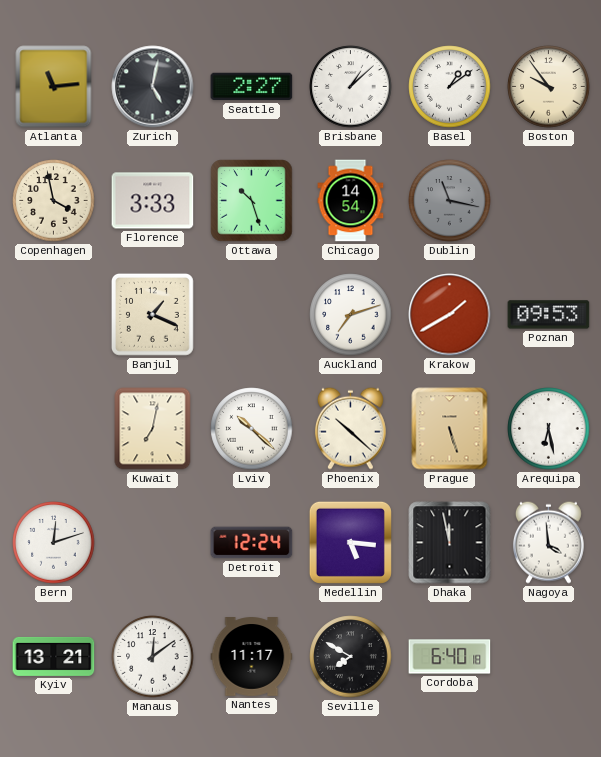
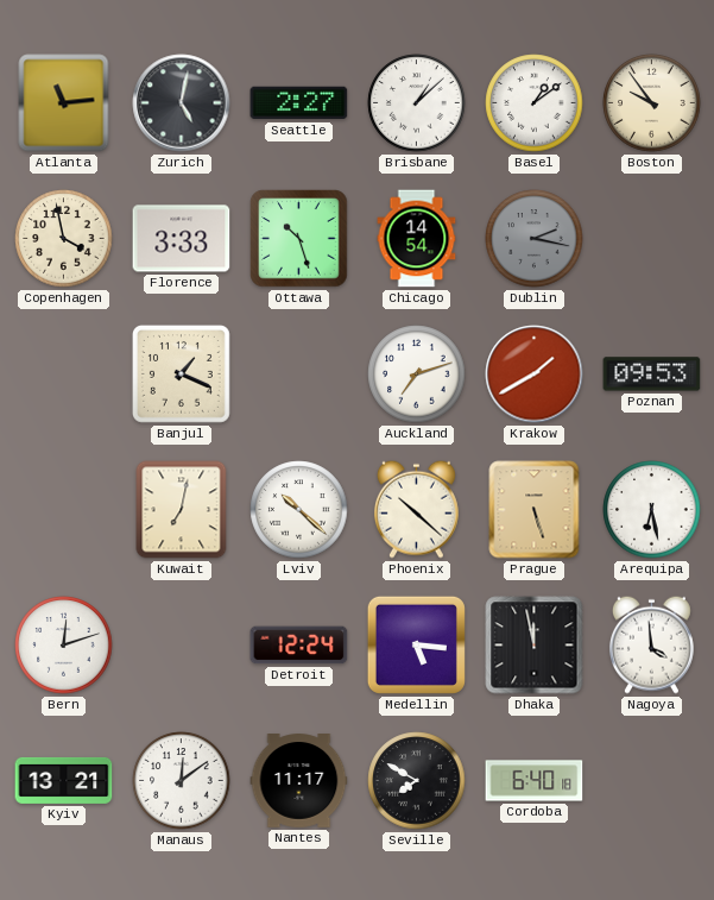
Dublin: 11:17 -> 2:17 (535, 239)
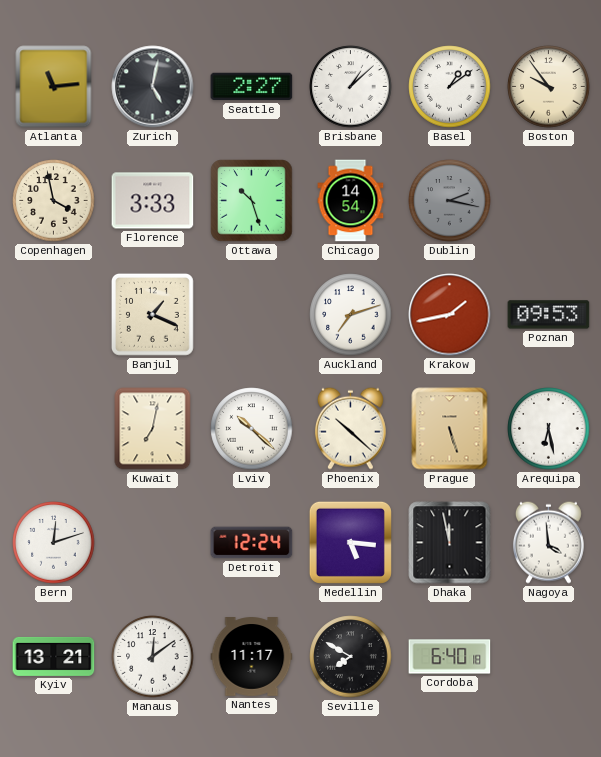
Krakow: 1:40 -> 1:43 (450, 315)
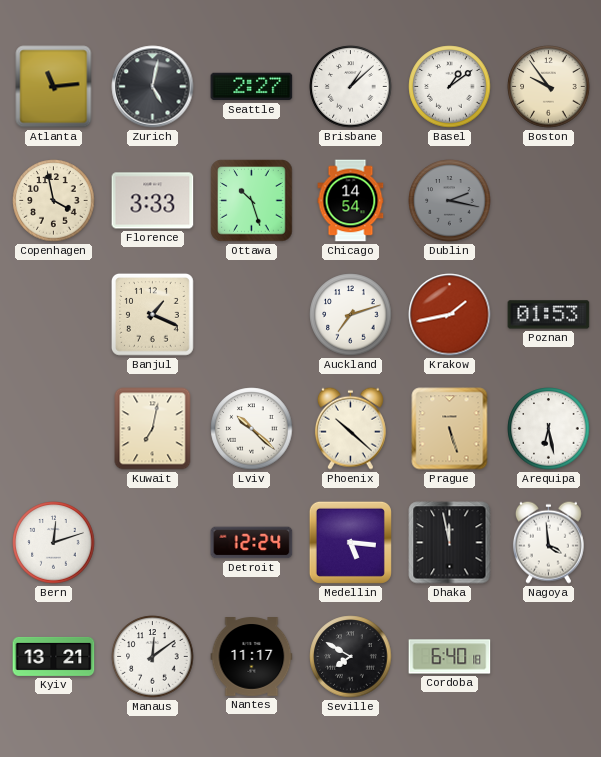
Poznan: 09:53 -> 01:53 (549, 315)
